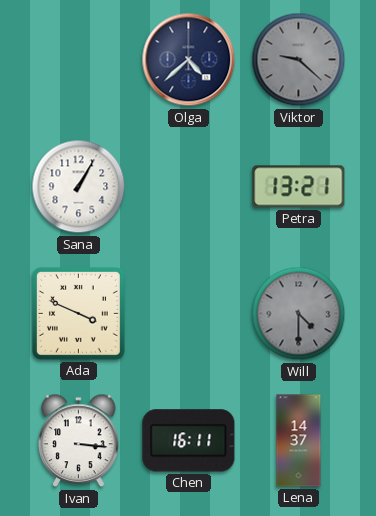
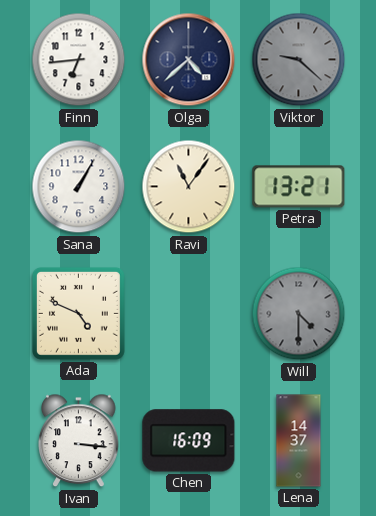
Finn: none -> 6:44 (79, 60)
Ravi: none -> 11:06 (189, 187)
Ada: 3:49 -> 4:49 (78, 313)
Chen: 16:11 -> 16:09 (189, 441)
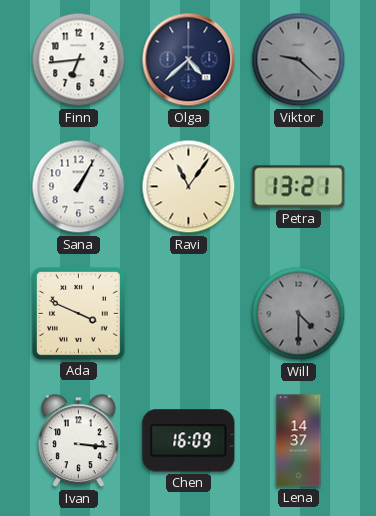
Ada: 4:49 -> 3:49 (78, 313)
